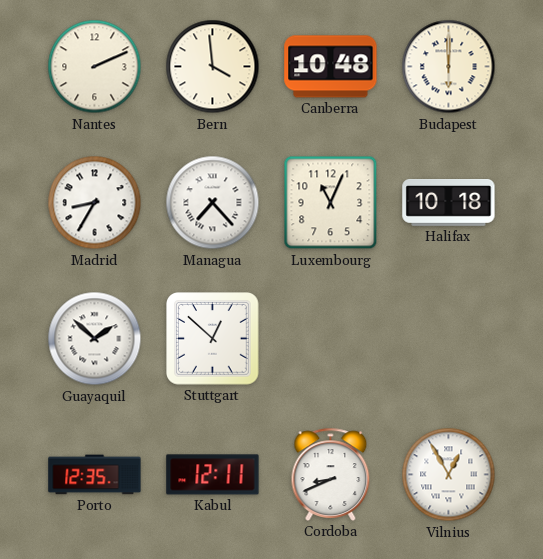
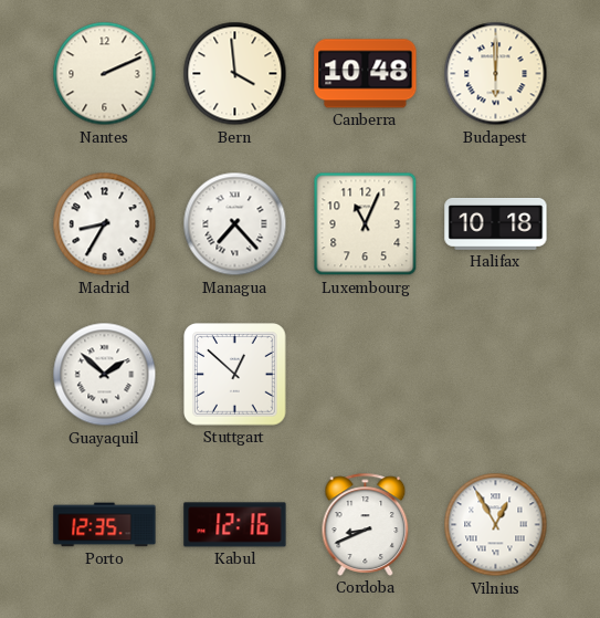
Kabul: 12:11 -> 12:16 (235, 525)
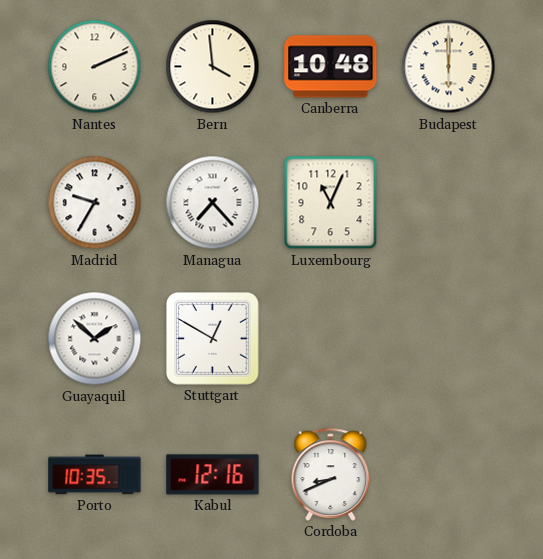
Madrid: 8:35 -> 9:35 (95, 203)
Halifax: 10:18 -> none (496, 224)
Stuttgart: 12:52 -> 12:50 (213, 339)
Porto: 12:35 -> 10:35 (95, 475)
Vilnius: 12:55 -> none (496, 525)
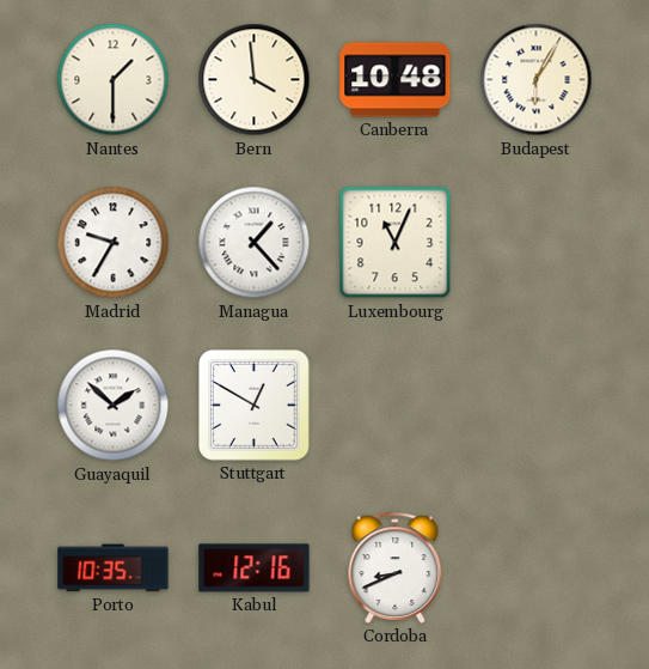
Nantes: 2:11 -> 1:30 (114, 80)
Budapest: 6:00 -> 6:05 (537, 80)
Managua: 7:23 -> 1:23 (255, 243)
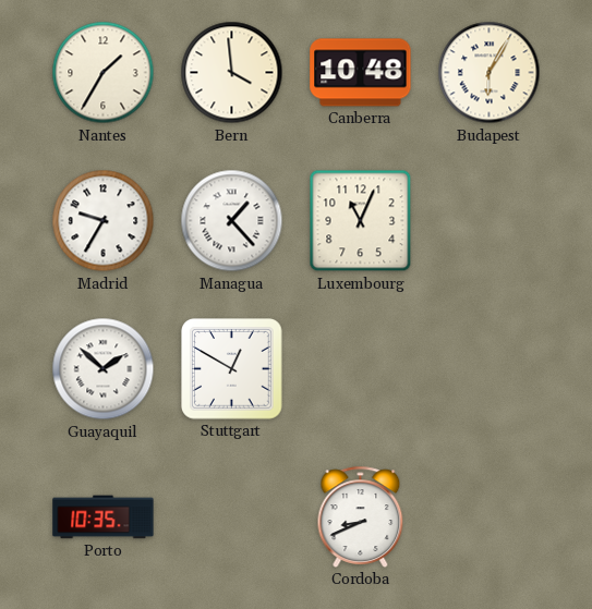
Nantes: 1:30 -> 1:35 (104, 73)
Kabul: 12:16 -> none (255, 568)
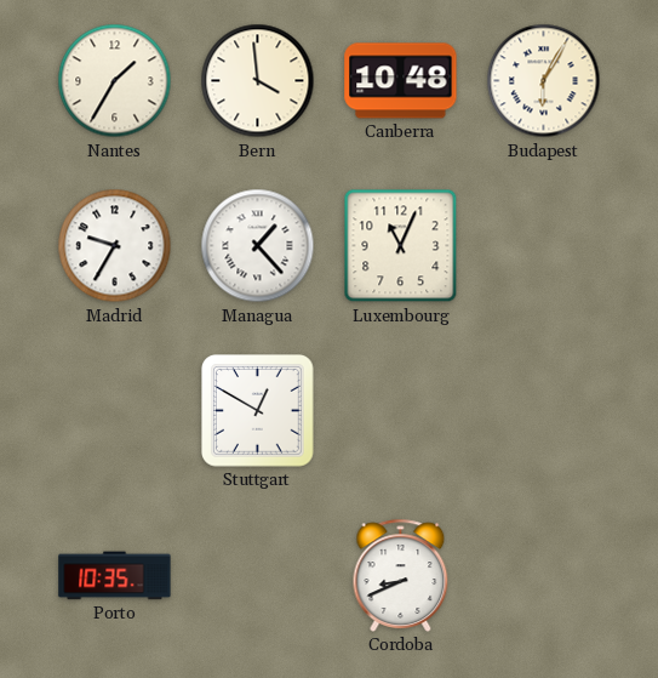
Guayaquil: 1:52 -> none (104, 369)
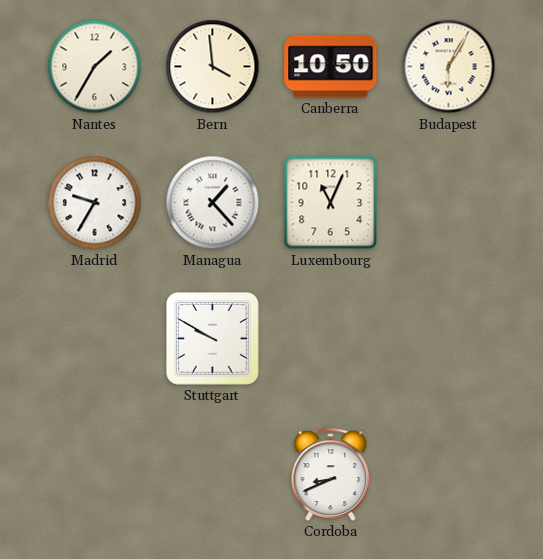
Canberra: 10:48 -> 10:50 (331, 67)
Stuttgart: 12:50 -> 9:50 (213, 339)
Porto: 10:35 -> none (115, 576)
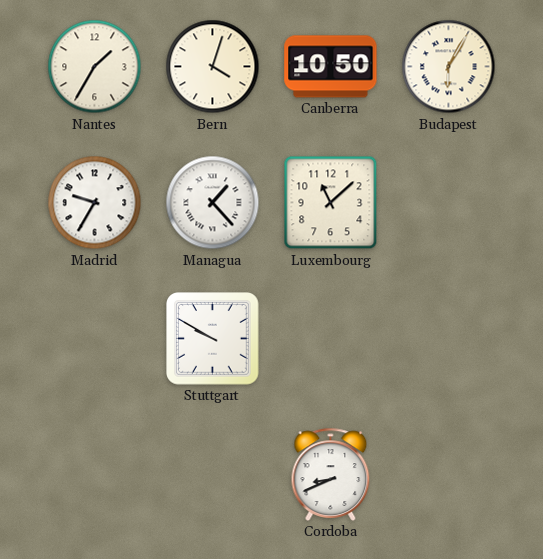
Bern: 3:59 -> 4:03 (213, 67)
Luxembourg: 11:04 -> 11:08 (331, 203)
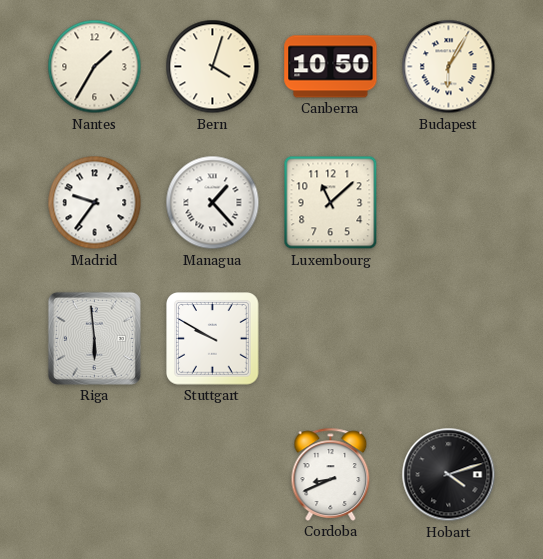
Madrid: 9:35 -> 9:36 (95, 203)
Riga: none -> 5:59 (94, 338)
Hobart: none -> 4:12 (449, 475)
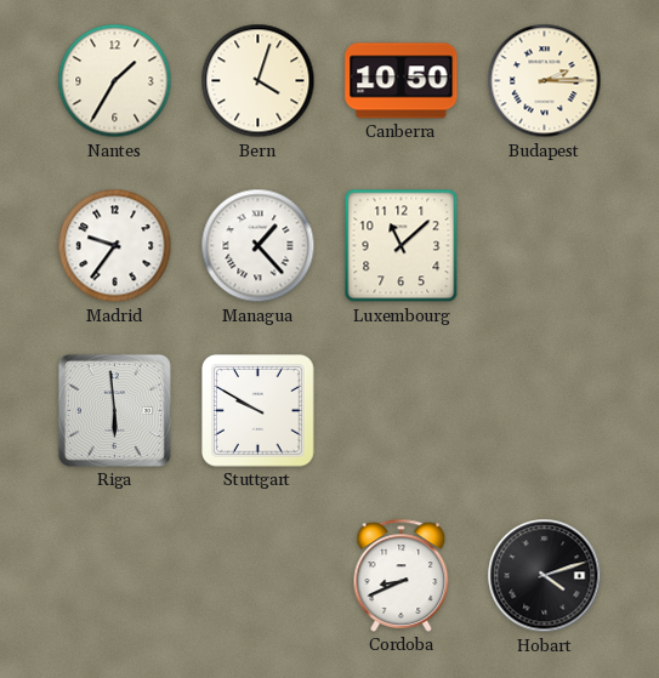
Budapest: 6:05 -> 2:15 (545, 81)
